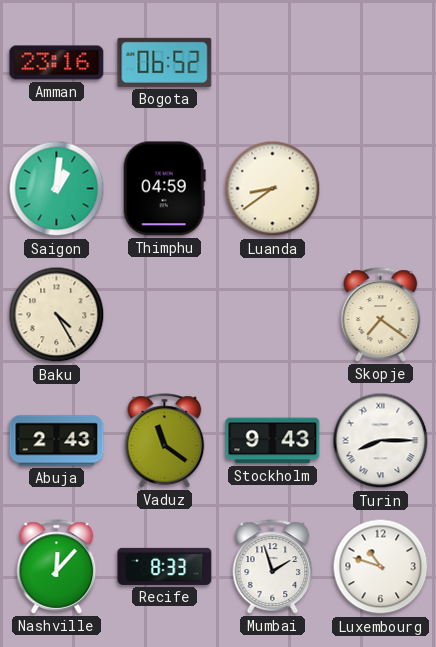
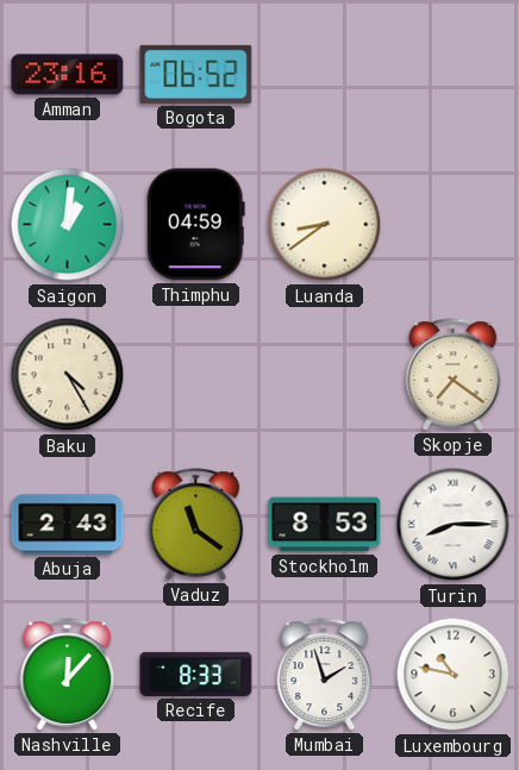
Stockholm: 9:43 -> 8:53 (325, 525)
Luxembourg: 10:48 -> 10:47 (454, 675)
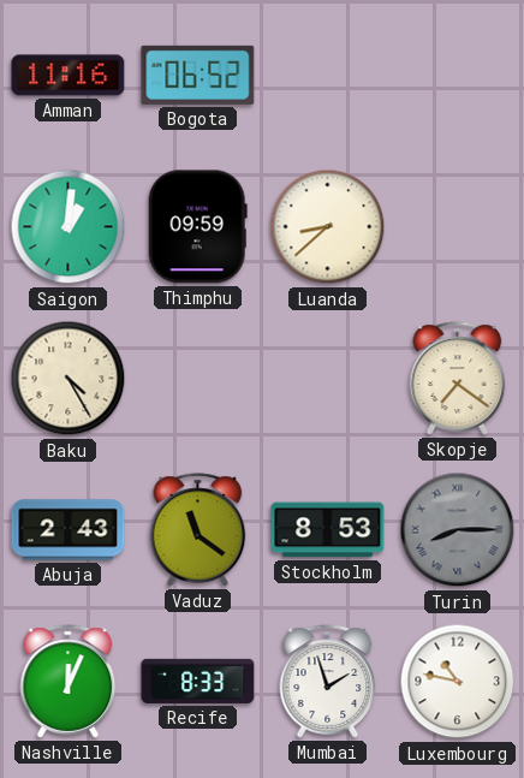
Amman: 23:16 -> 11:16 (69, 76)
Thimphu: 04:59 -> 09:59 (197, 227)
Luanda: 8:39 -> 8:38 (328, 227)
Turin dial: white -> grey (458, 530)
Nashville: 12:07 -> 12:04 (69, 682)
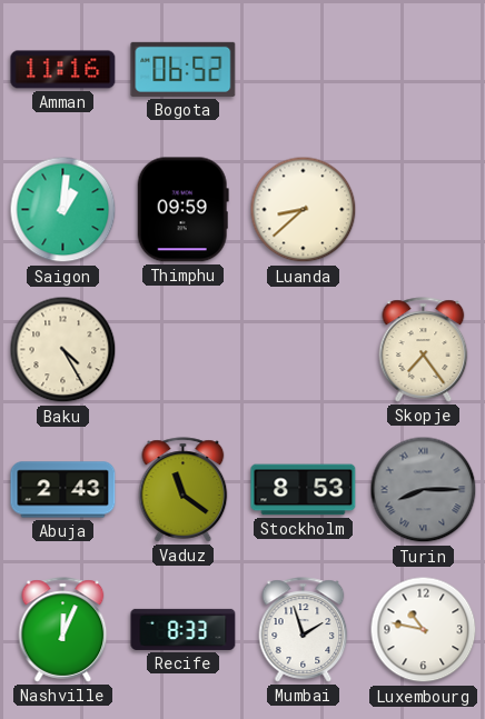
Skopje: 7:21 -> 7:24 (424, 350)
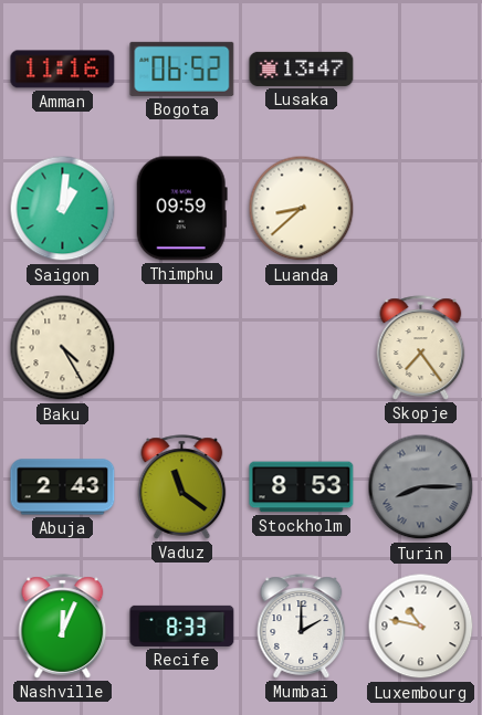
Lusaka: none -> 13:47 (302, 69)
Mumbai: 1:57 -> 2:00 (302, 627)
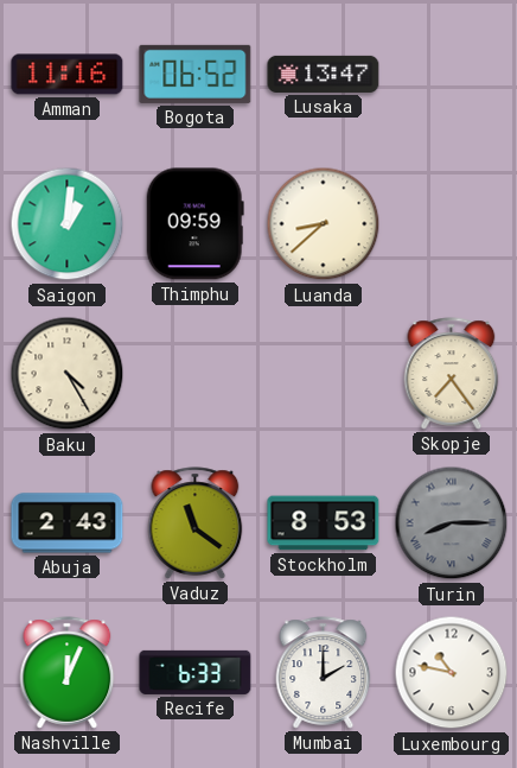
Recife: 8:33 -> 6:33 (196, 672)
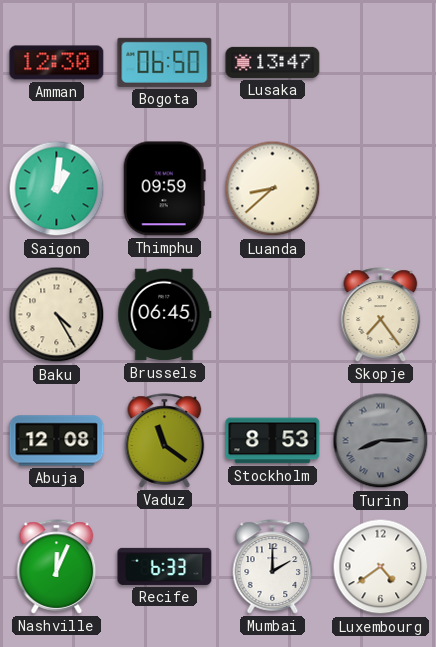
Amman: 11:16 -> 12:30 (57, 63)
Bogota: 06:52 -> 06:50 (165, 62)
Brussels: none -> 06:45 (165, 315)
Abuja: 2:43 -> 12:08 (57, 441)
Luxembourg: 10:47 -> 4:39 (381, 567)
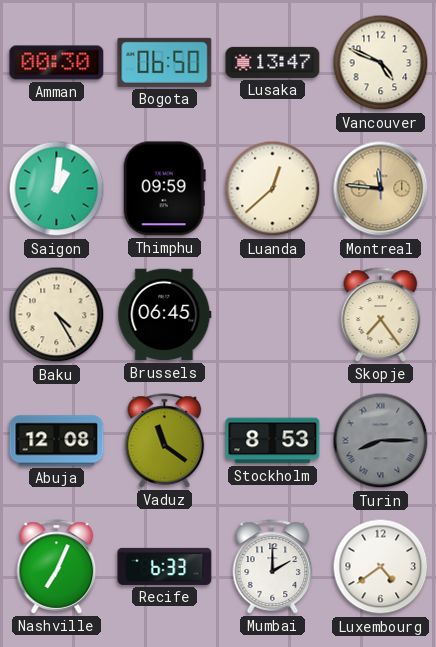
Amman: 12:30 -> 00:30 (57, 63)
Vancouver: none -> 4:49 (381, 63)
Luanda: 8:38 -> 12:38 (273, 189)
Montreal: none -> 11:46 (381, 189)
Nashville: 12:04 -> 7:04 (57, 567)
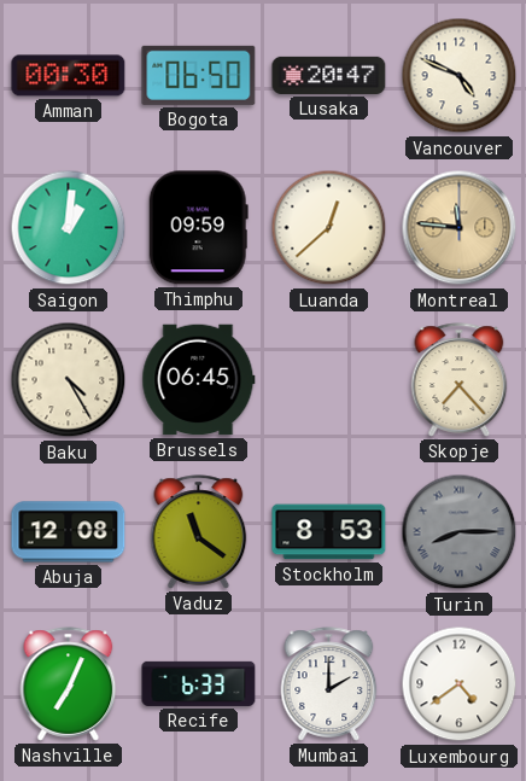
Lusaka: 13:47 -> 20:47 (329, 75)
Skopje: 7:24 -> 7:23 (460, 380)
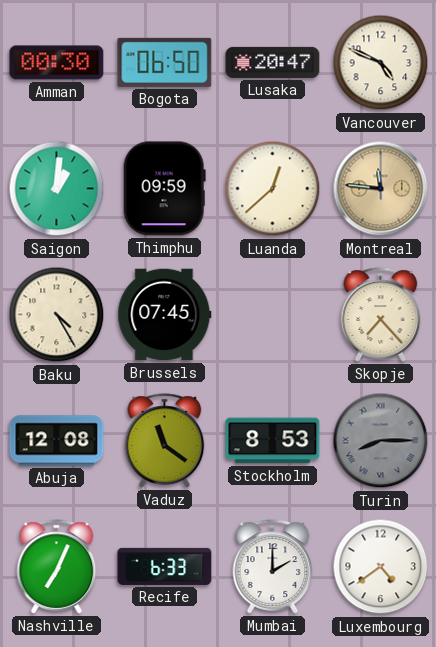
Brussels: 06:45 -> 07:45 (165, 315)
